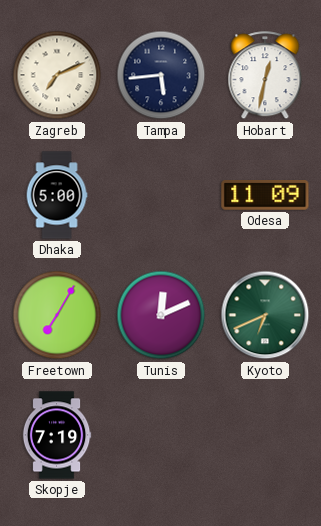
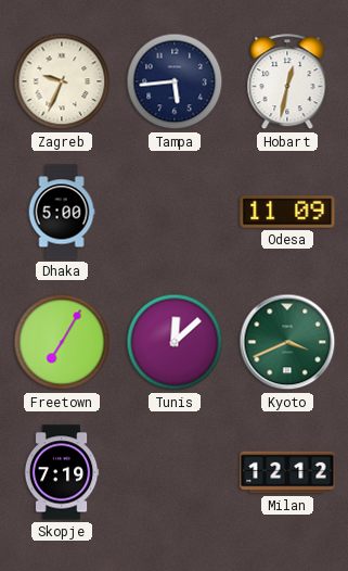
Zagreb: 7:11 -> 9:34 (62, 81)
Tunis: 12:11 -> 12:08 (175, 342)
Kyoto: 6:41 -> 3:41 (287, 342)
Milan: none -> 12:12 (287, 472)
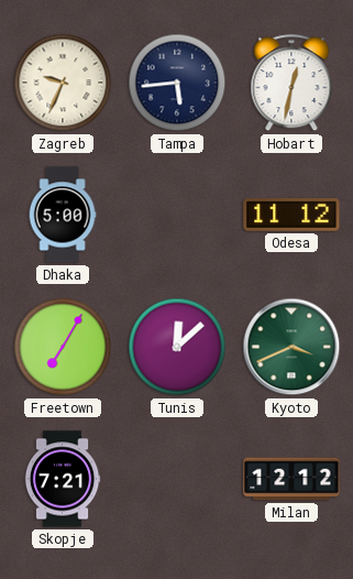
Odesa: 11:09 -> 11:12 (291, 215)
Skopje: 7:19 -> 7:21 (63, 479)
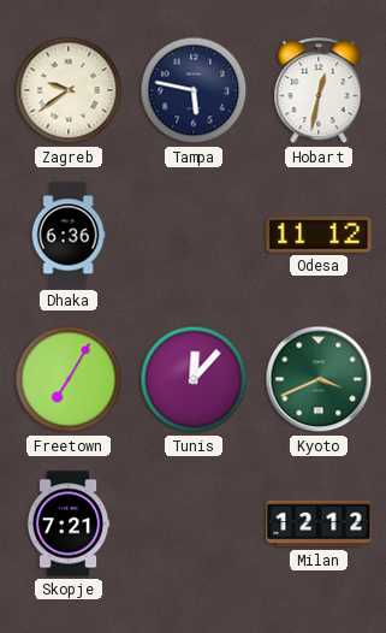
Zagreb: 9:34 -> 9:39 (69, 90)
Tampa: 5:44 -> 5:47 (194, 90)
Dhaka: 5:00 -> 6:36 (69, 235)
Tunis: 12:08 -> 12:07 (194, 379)
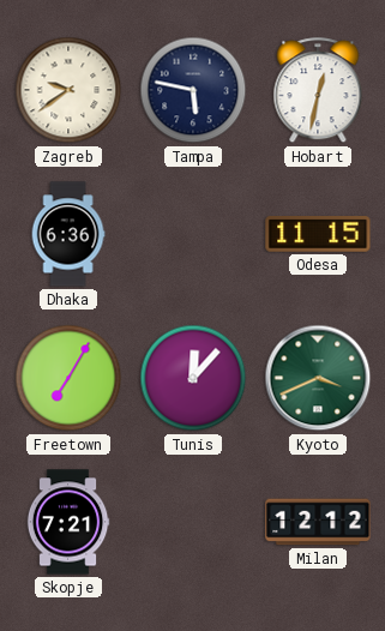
Odesa: 11:12 -> 11:15 (318, 234)
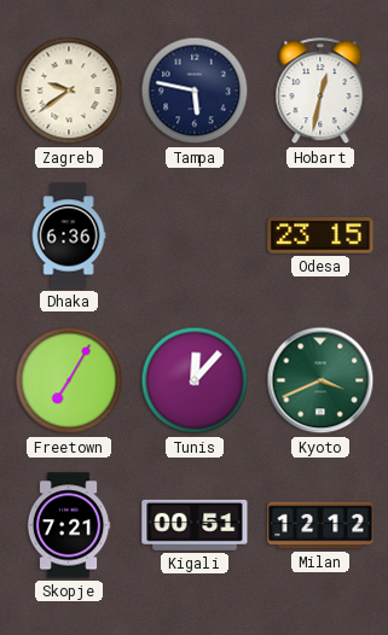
Odesa: 11:15 -> 23:15 (320, 235)
Kigali: none -> 00:51 (195, 525)
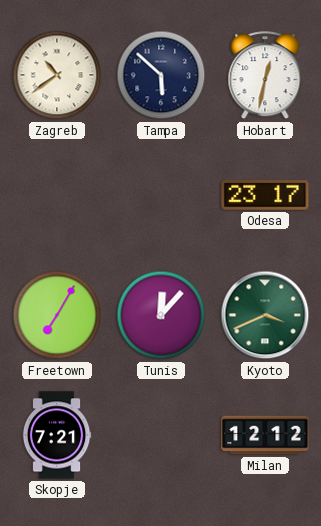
Zagreb: 9:39 -> 10:39 (57, 75)
Tampa: 5:47 -> 5:52 (161, 75)
Dhaka: 6:36 -> none (69, 235)
Odesa: 23:15 -> 23:17 (265, 195)
Kigali: 00:51 -> none (195, 525)
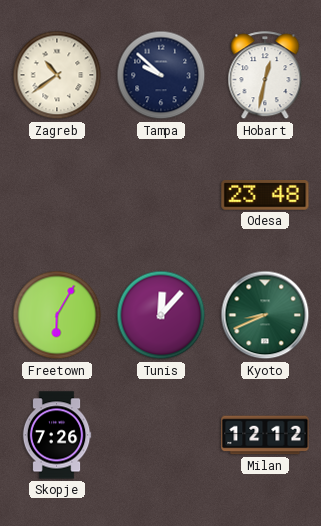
Tampa: 5:52 -> 9:52 (161, 75)
Odesa: 23:17 -> 23:48 (265, 195)
Freetown: 7:05 -> 6:05 (57, 315)
Kyoto: 3:41 -> 8:41 (265, 315)
Skopje: 7:21 -> 7:26 (57, 435)
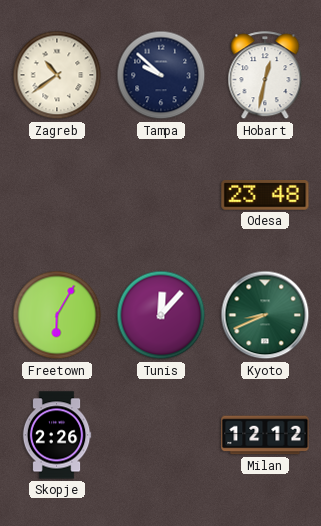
Skopje: 7:26 -> 2:26 (57, 435)
